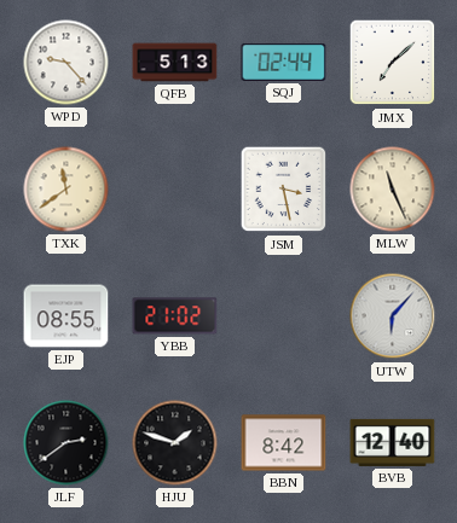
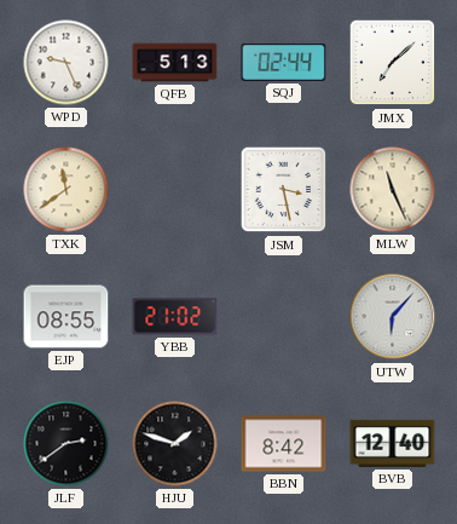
WPD: 9:23 -> 9:26 (66, 63)
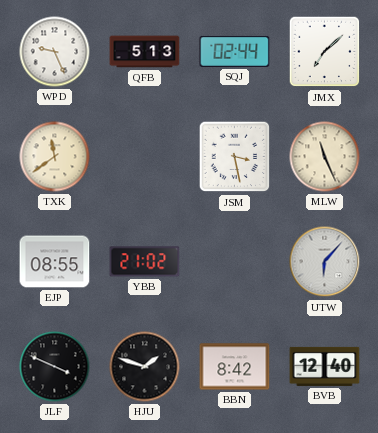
JLF: 2:39 -> 3:49 (55, 367)
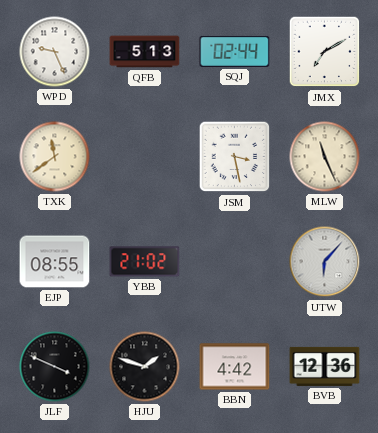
JMX: 7:08 -> 7:10 (325, 52)
BBN: 8:42 -> 4:42 (235, 367)
BVB: 12:40 -> 12:36 (325, 366)
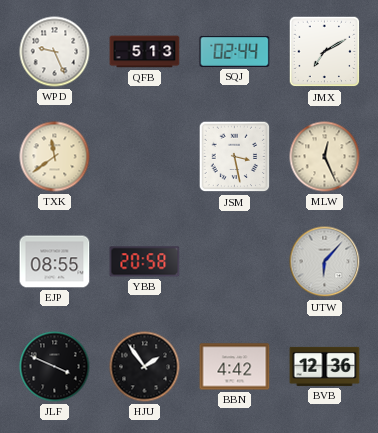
MLW: 11:26 -> 12:26 (325, 157)
YBB: 21:02 -> 20:58 (145, 262)
HJU: 1:48 -> 1:54 (145, 367)
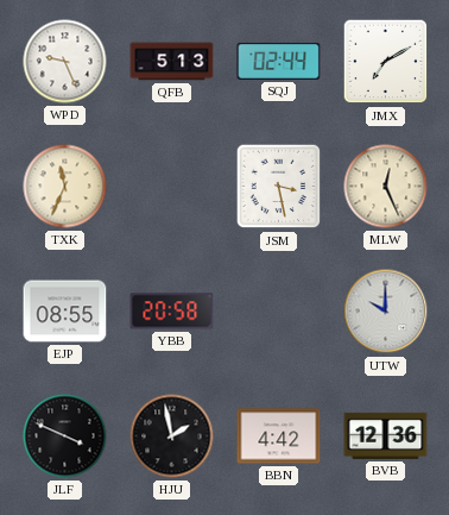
TXK: 11:39 -> 11:34 (65, 187)
UTW: 6:07 -> 10:00 (386, 312)
HJU: 1:54 -> 1:58 (172, 437)
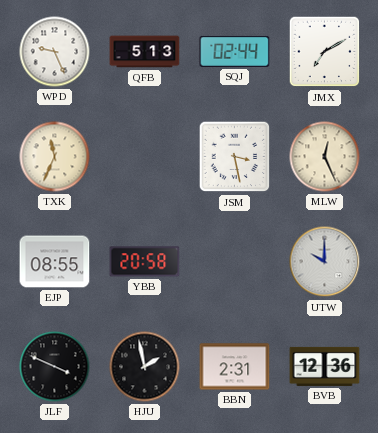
BBN: 4:42 -> 2:31 (235, 367)
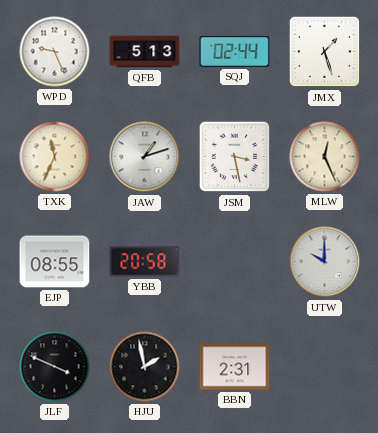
JMX: 7:10 -> 1:27 (325, 52)
JAW: none -> 1:12 (145, 157)
BVB: 12:36 -> none (325, 366)
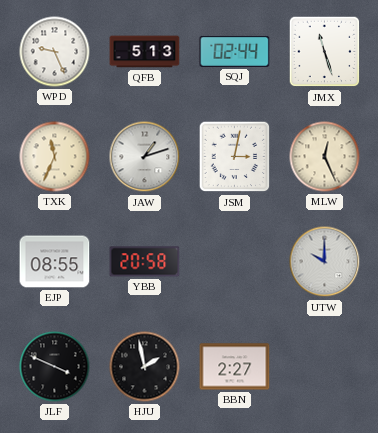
JMX: 1:27 -> 11:27 (325, 52)
JSM: 3:28 -> 3:02 (235, 157)
BBN: 2:31 -> 2:27 (235, 367)
